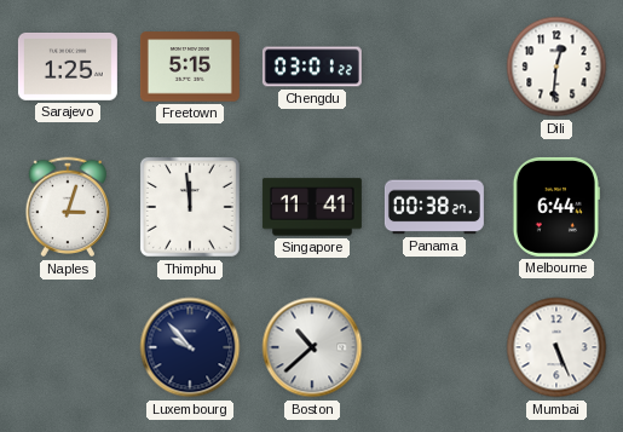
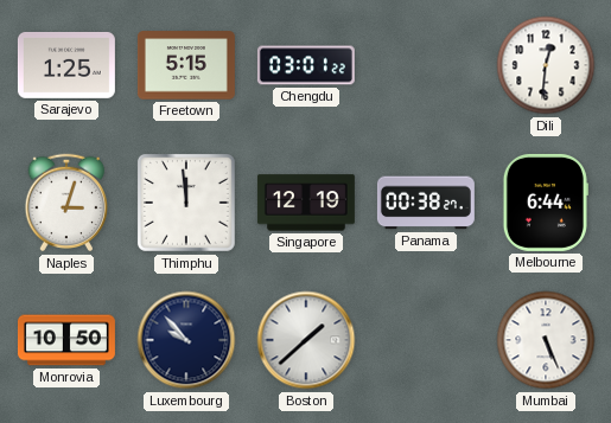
Singapore: 11:41 -> 12:19 (306, 203)
Monrovia: none -> 10:50 (66, 340)
Boston: 10:38 -> 1:38 (306, 340)
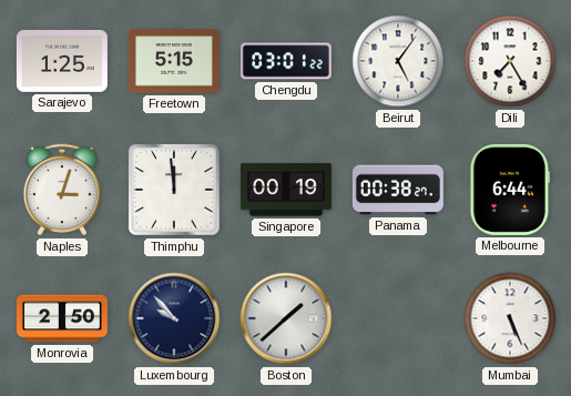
Beirut: none -> 5:06 (398, 61)
Dili: 12:31 -> 7:25 (510, 61)
Singapore: 12:19 -> 00:19 (286, 190)
Monrovia: 10:50 -> 2:50 (62, 318)
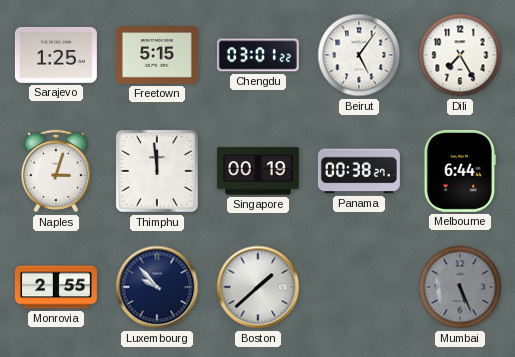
Monrovia: 2:50 -> 2:55 (56, 287)
Mumbai dial: white -> grey (460, 287)
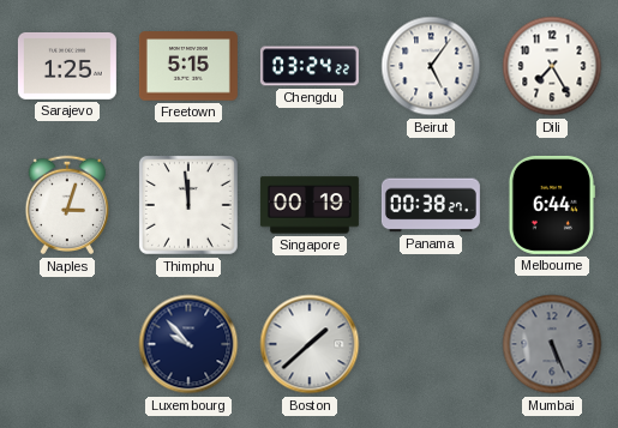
Chengdu: 03:01 -> 03:24 (310, 66)
Monrovia: 2:55 -> none (56, 287)
